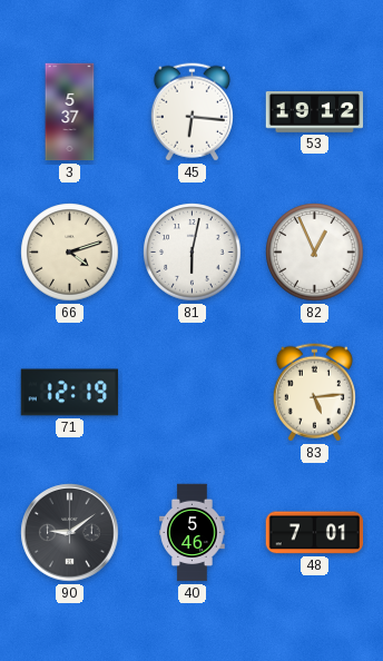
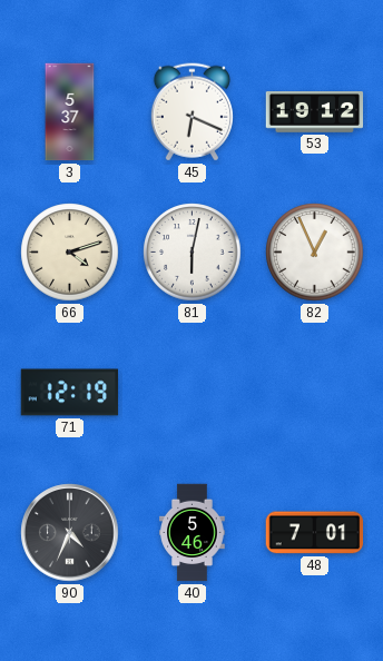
45: 6:16 -> 6:19 (191, 112)
83: 5:14 -> none (314, 393)
90: 9:09 -> 4:34 (70, 533)
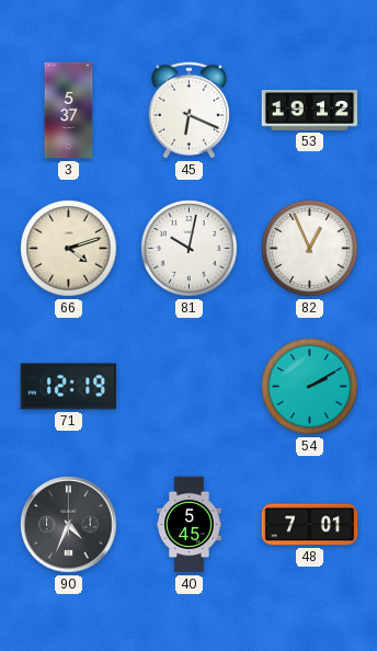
81: 6:02 -> 10:02 (190, 249)
54: none -> 2:10 (310, 387)
40: 5:46 -> 5:45 (190, 525)
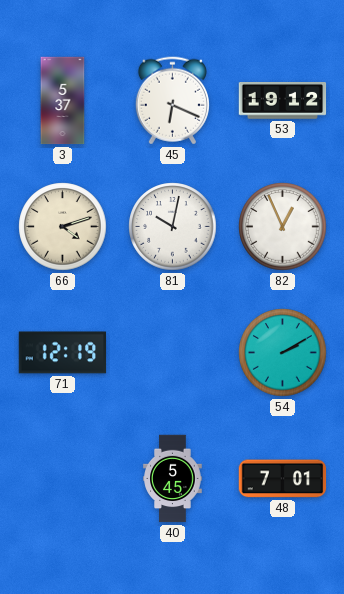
90: 4:34 -> none (69, 525)
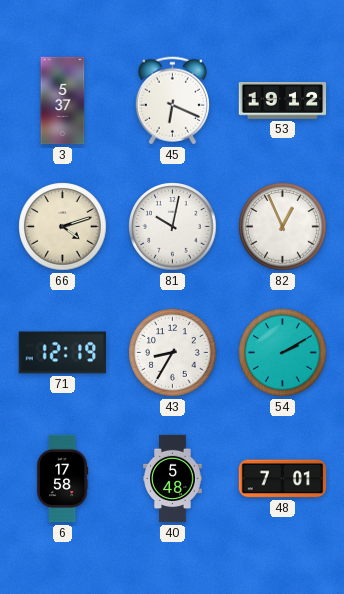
43: none -> 8:35 (173, 353)
6: none -> 17:58 (62, 479)
40: 5:45 -> 5:48 (173, 479)
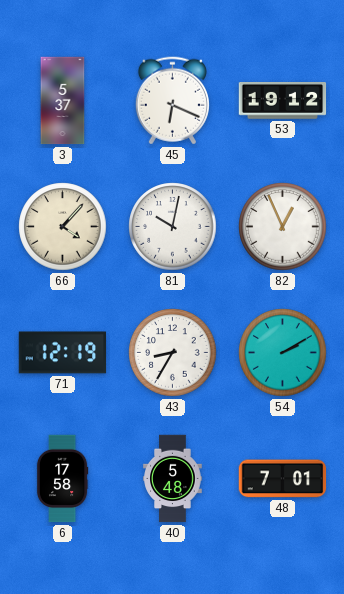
66: 4:12 -> 4:07 (63, 227)
